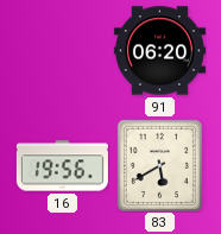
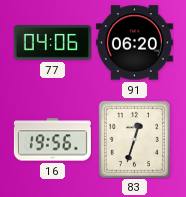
77: none -> 04:06 (52, 43)
83: 5:40 -> 12:33 (134, 139)
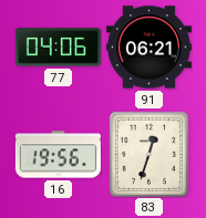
91: 06:20 -> 06:21 (148, 48)
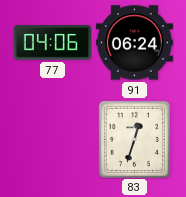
91: 06:21 -> 06:24 (134, 43)
16: 19:56 -> none (58, 155)
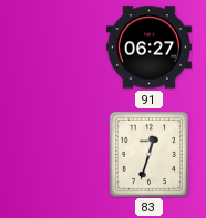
77: 04:06 -> none (52, 43)
91: 06:24 -> 06:27 (148, 48)
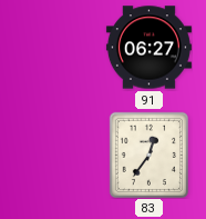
83: 12:33 -> 12:36 (148, 155)
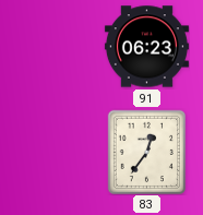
91: 06:27 -> 06:23 (146, 47)
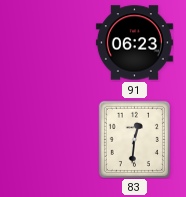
83: 12:36 -> 12:31 (134, 139)
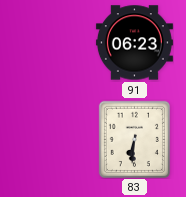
83: 12:31 -> 6:31 (134, 139)
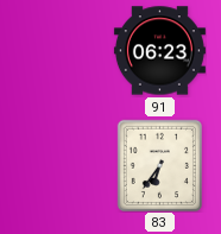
83: 6:31 -> 6:36 (159, 165)
